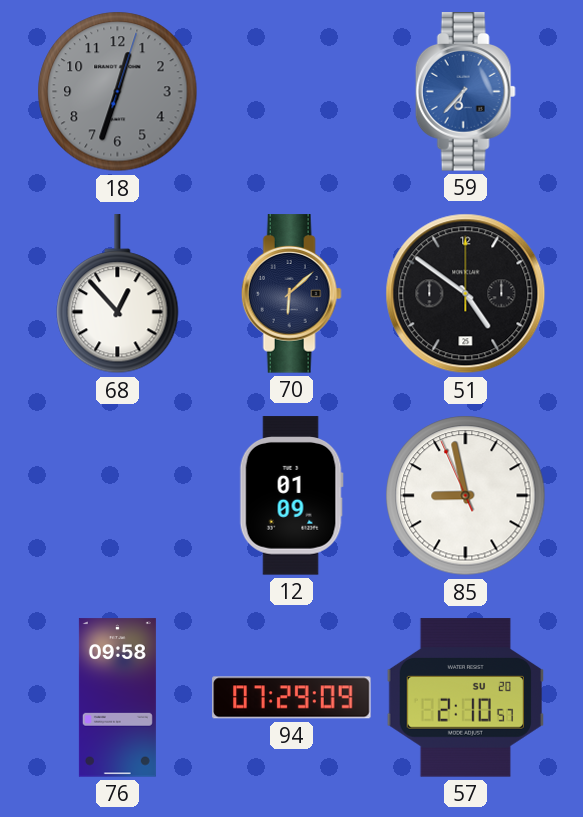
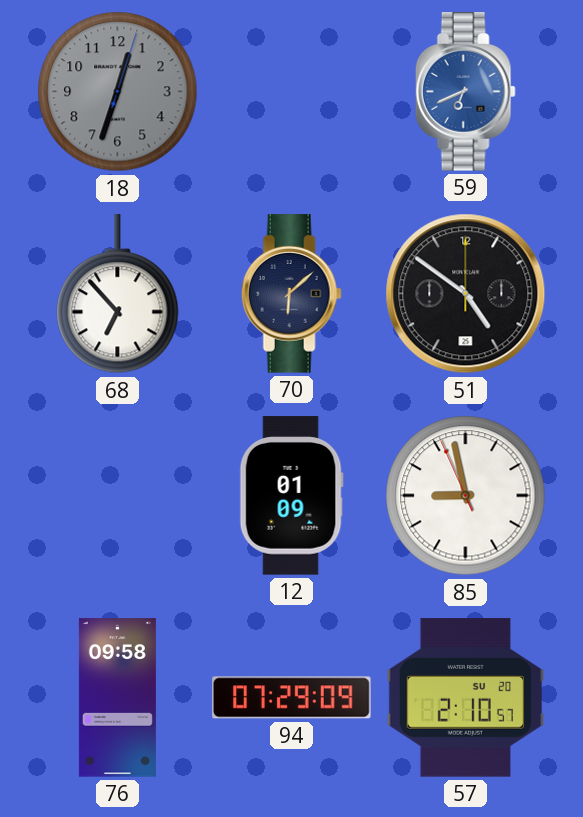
59: 6:37 -> 6:41 (465, 92)
68: 12:53 -> 6:53 (118, 294)
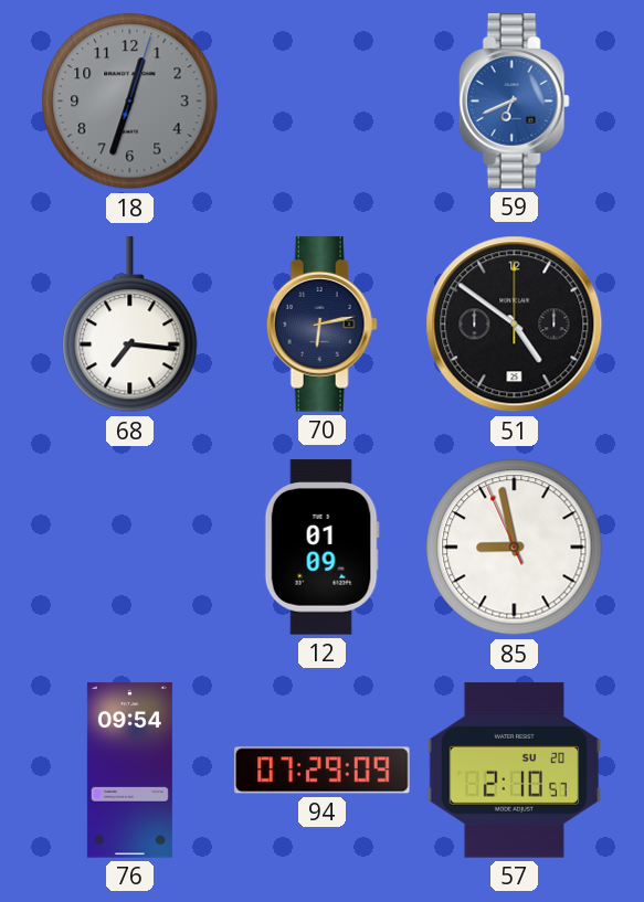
68: 6:53 -> 7:16 (130, 325)
70: 6:08 -> 6:13 (321, 325)
76: 09:58 -> 09:54 (129, 771)
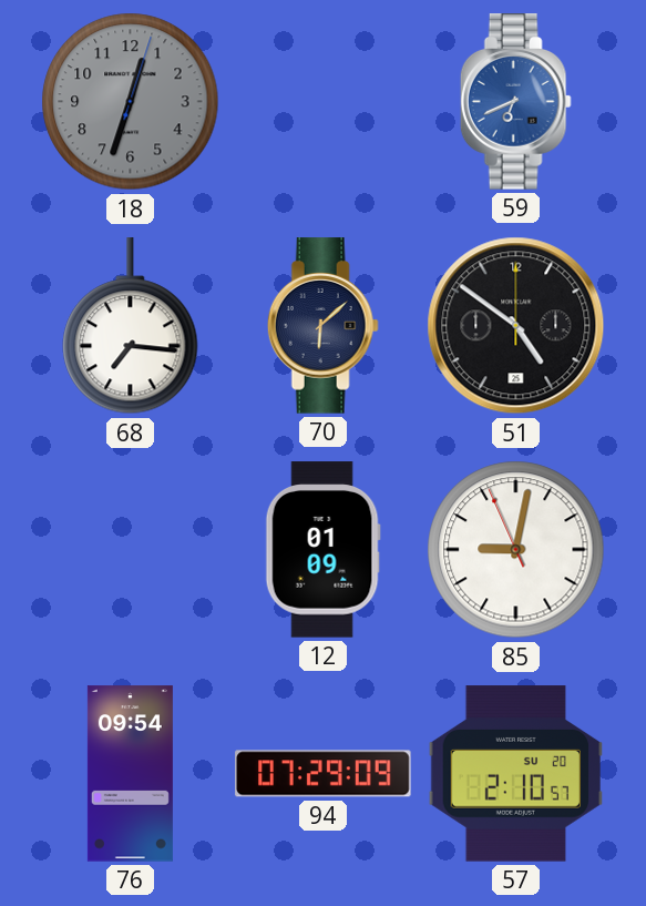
70: 6:13 -> 6:08 (322, 326)
85: 8:57 -> 9:01 (516, 550)
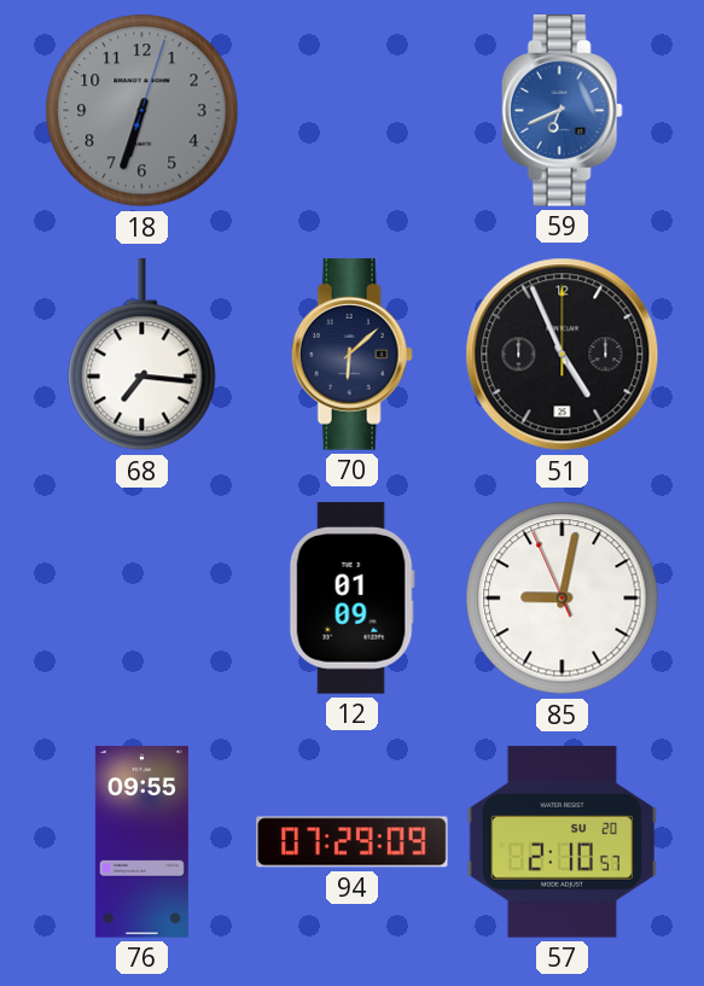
18: 12:33 -> 6:33 (142, 111)
51: 4:51 -> 4:56 (563, 355)
76: 09:54 -> 09:55 (141, 842)
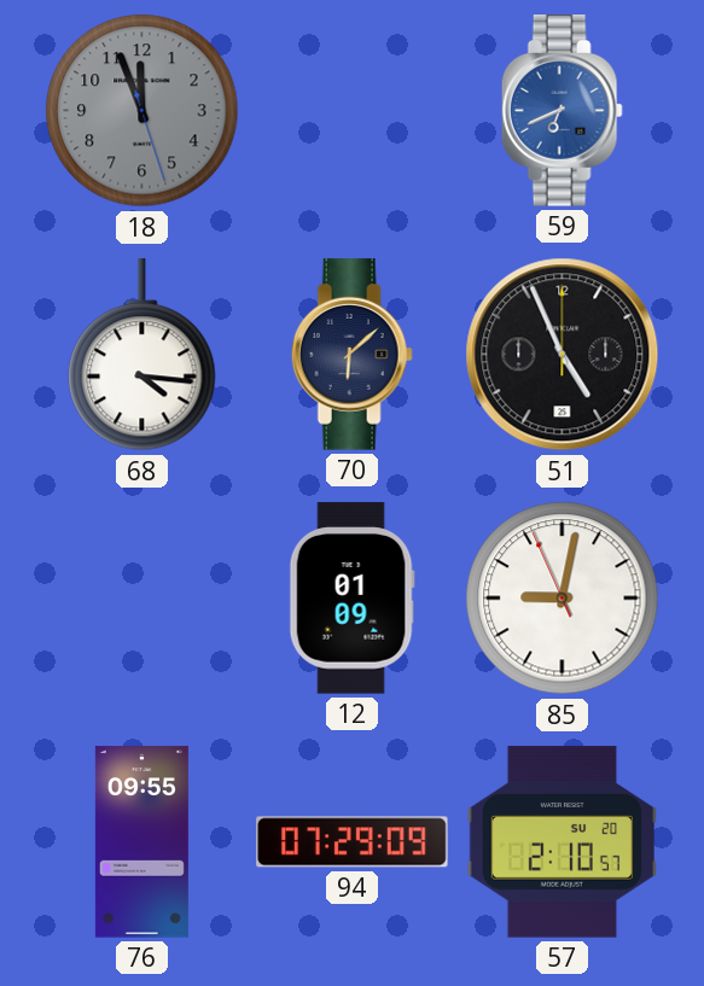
18: 6:33 -> 11:56 (142, 111)
68: 7:16 -> 4:16 (142, 355)
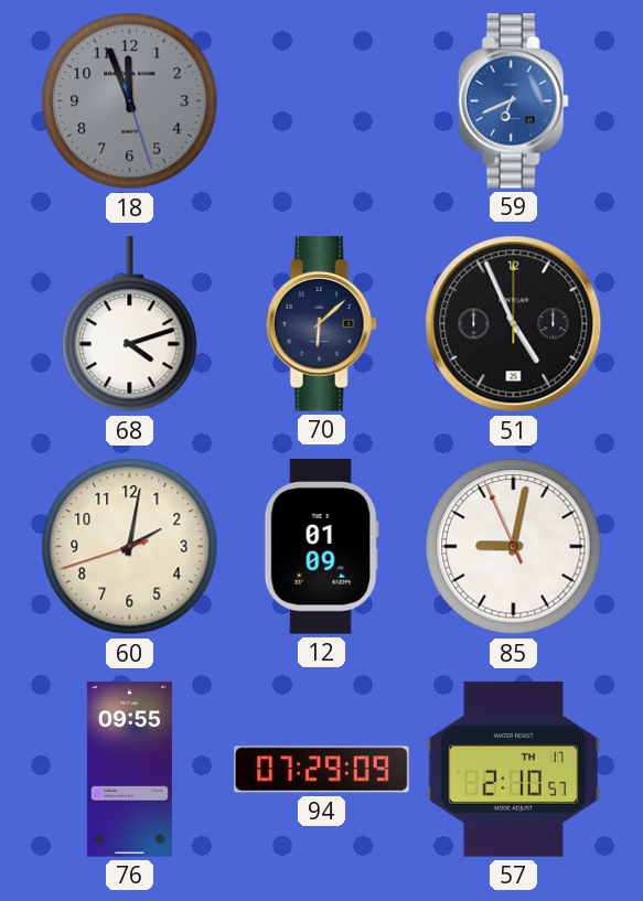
68: 4:16 -> 4:12 (130, 324)
60: none -> 2:01 (130, 547)
57 date: SU 20 -> TH 17 (514, 770)
